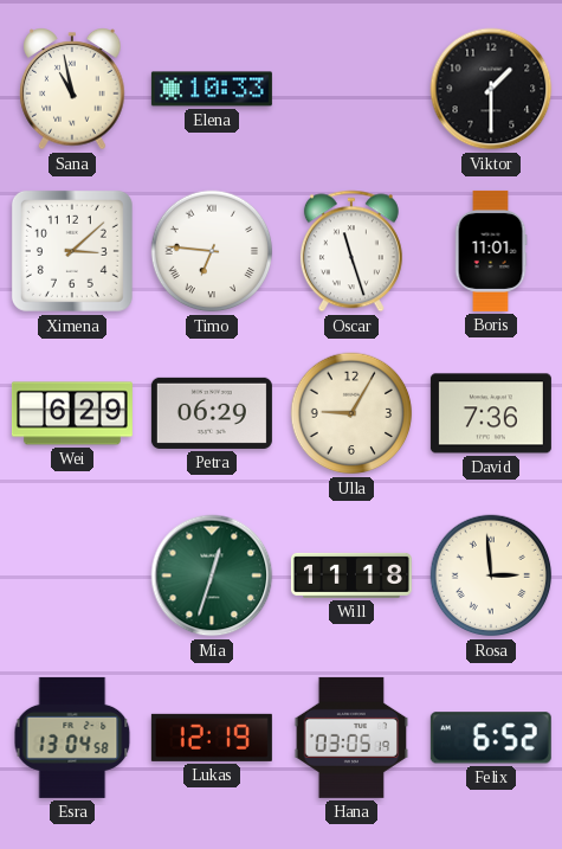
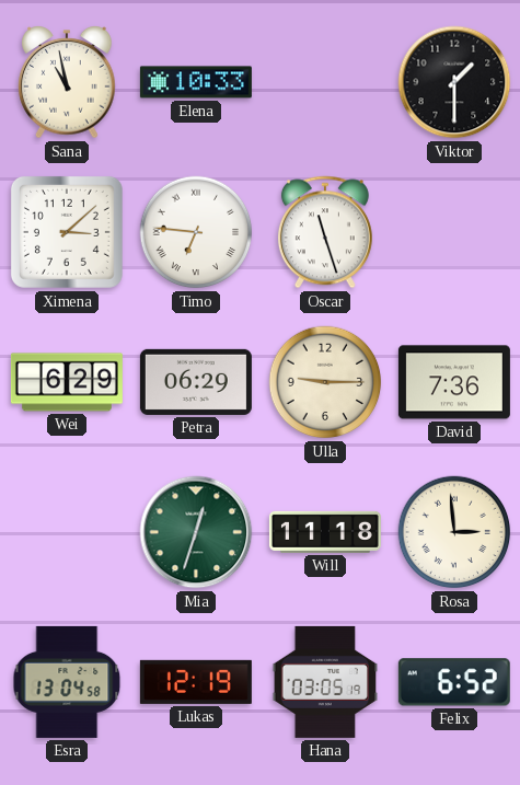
Boris: 11:01 -> none (491, 251)
Ulla: 9:05 -> 9:15 (325, 382)
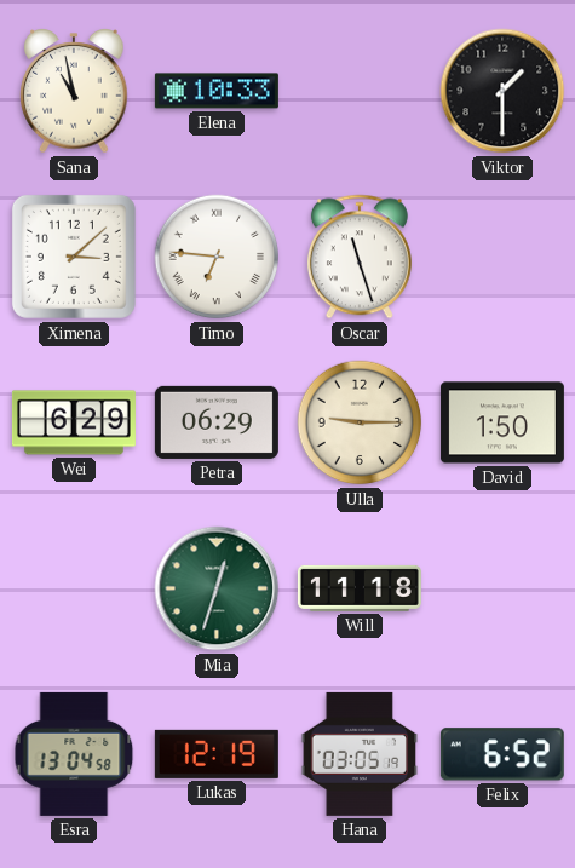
David: 7:36 -> 1:50 (502, 422)
Rosa: 2:59 -> none (454, 532)
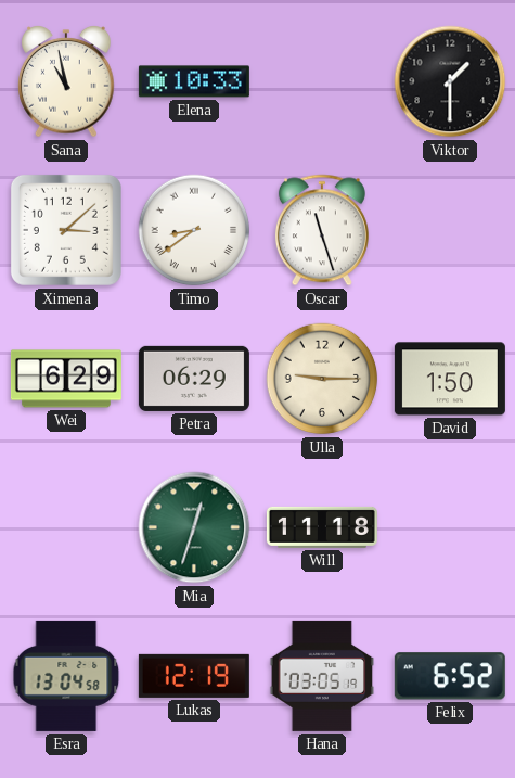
Timo: 6:46 -> 8:39 (194, 230)
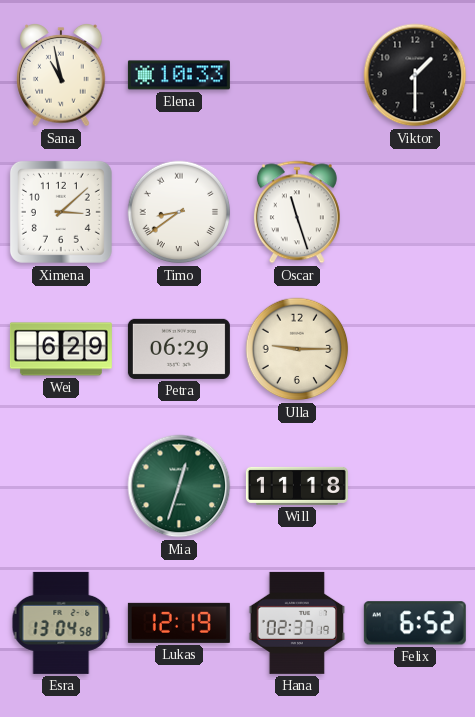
David: 1:50 -> none (450, 379)
Hana: 03:05 -> 02:37 (297, 623)
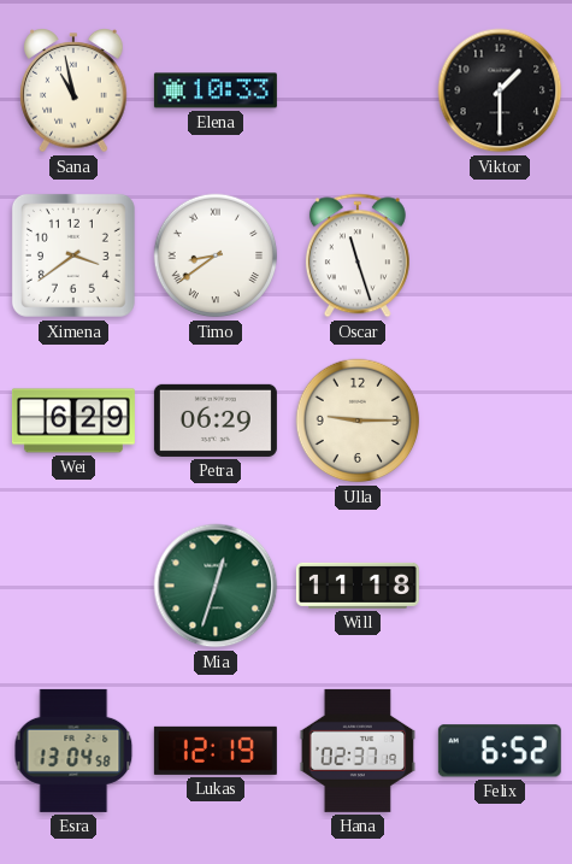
Ximena: 3:08 -> 3:39 (73, 255)
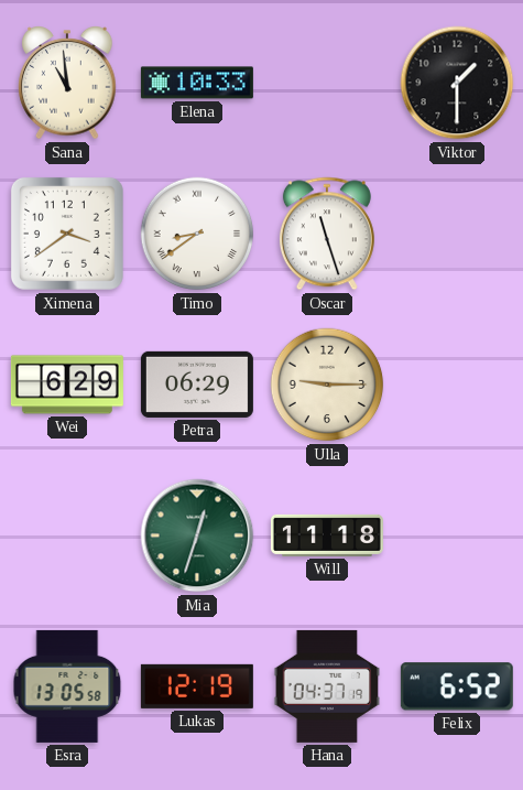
Sana: 10:58 -> 10:59 (67, 84)
Esra: 13:04 -> 13:05 (67, 686)
Hana: 02:37 -> 04:37 (327, 686)
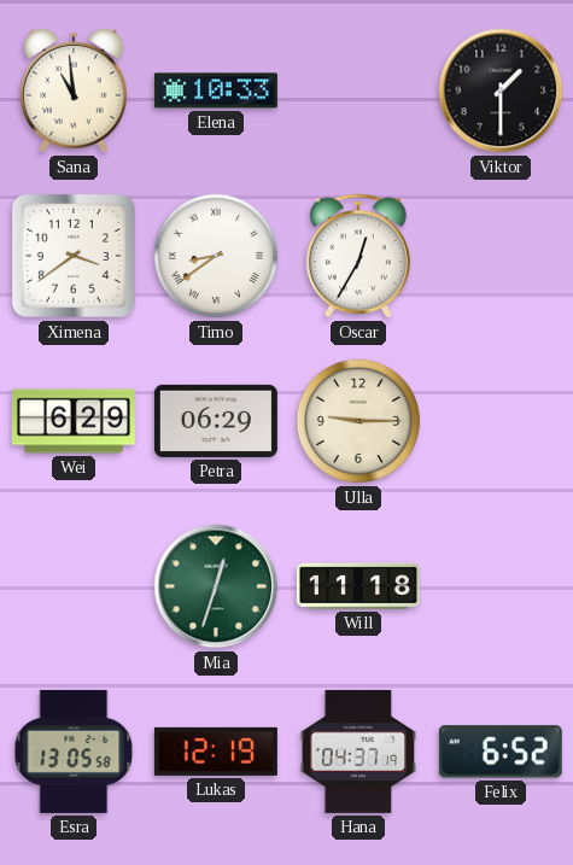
Oscar: 11:27 -> 12:35 (358, 256)
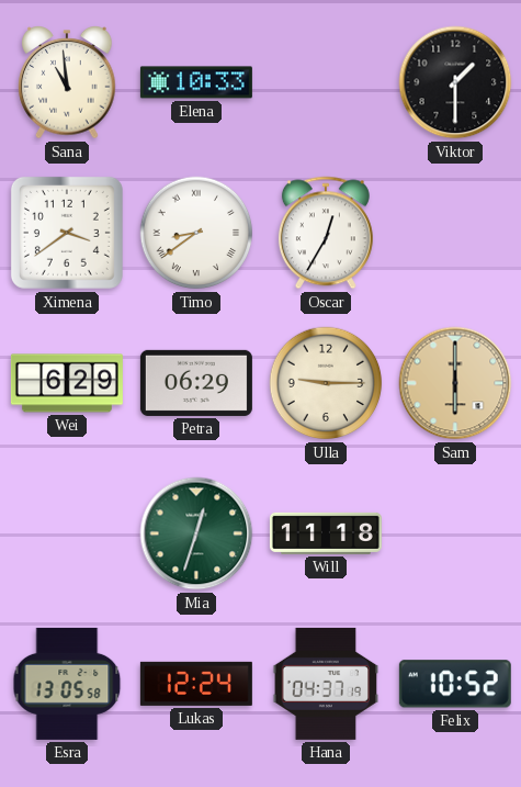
Sam: none -> 6:00 (455, 383)
Lukas: 12:19 -> 12:24 (196, 684)
Felix: 6:52 -> 10:52 (455, 684)
